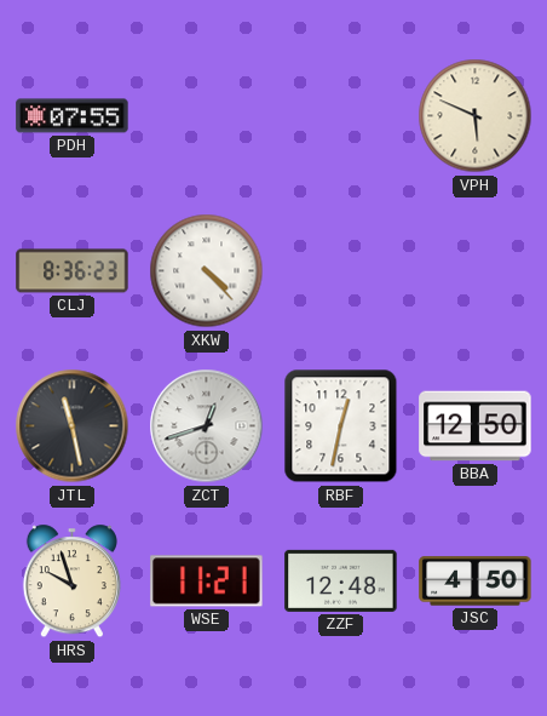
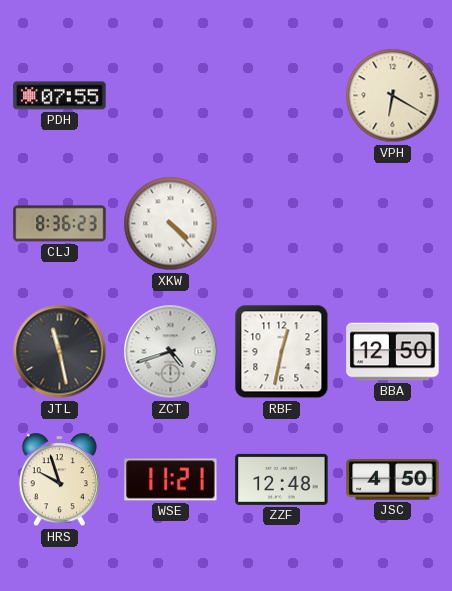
VPH: 5:49 -> 6:20 (393, 96)
ZCT: 12:42 -> 4:42 (171, 352)
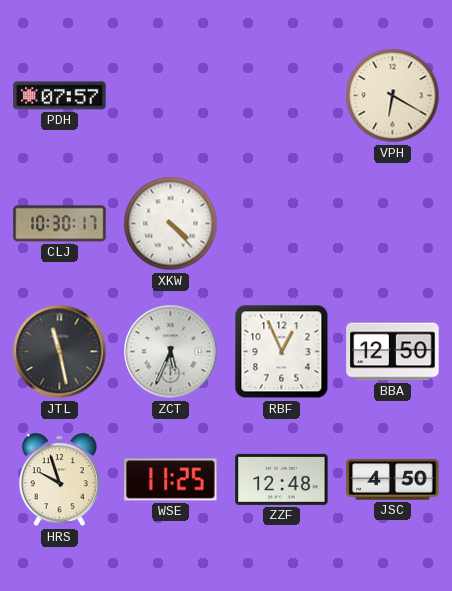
PDH: 07:55 -> 07:57 (60, 96)
CLJ: 8:36 -> 10:30 (60, 224)
ZCT: 4:42 -> 5:34 (171, 352)
RBF: 12:32 -> 12:56 (282, 352)
WSE: 11:21 -> 11:25 (171, 480)
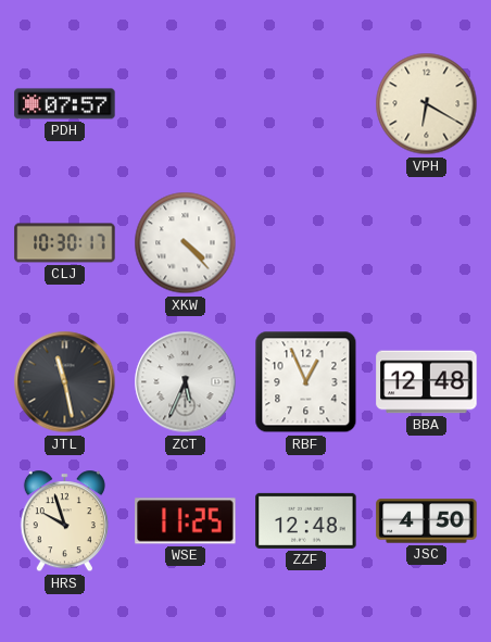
BBA: 12:50 -> 12:48 (427, 382)
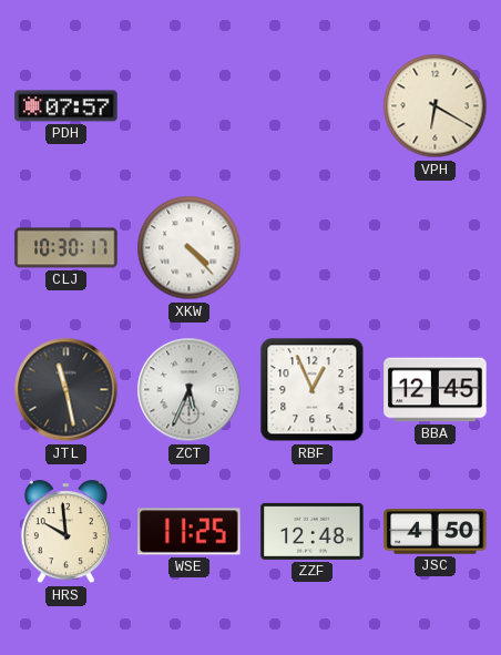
BBA: 12:48 -> 12:45 (436, 390)
HRS: 9:57 -> 9:59 (65, 532)
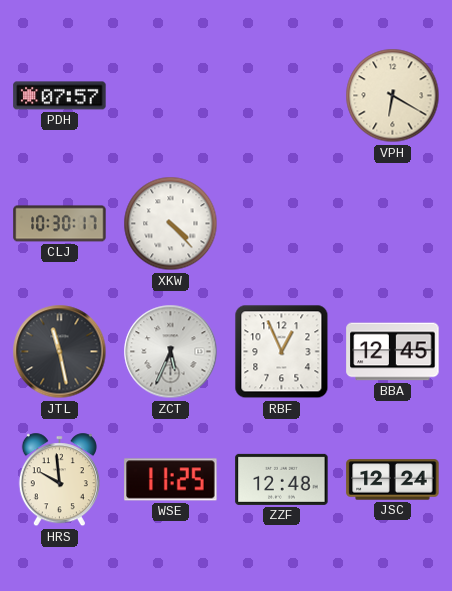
JSC: 4:50 -> 12:24 (393, 480)
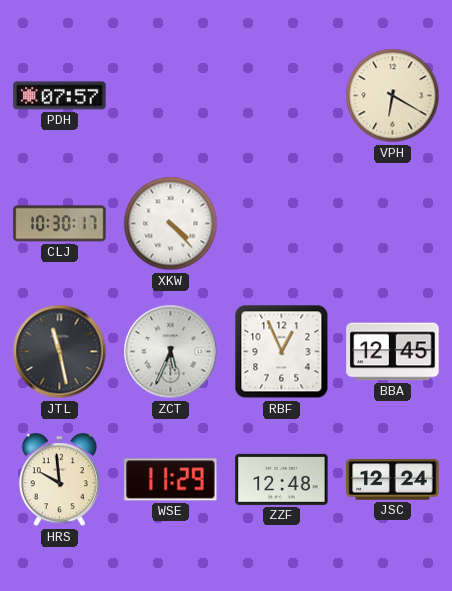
WSE: 11:25 -> 11:29 (171, 480)
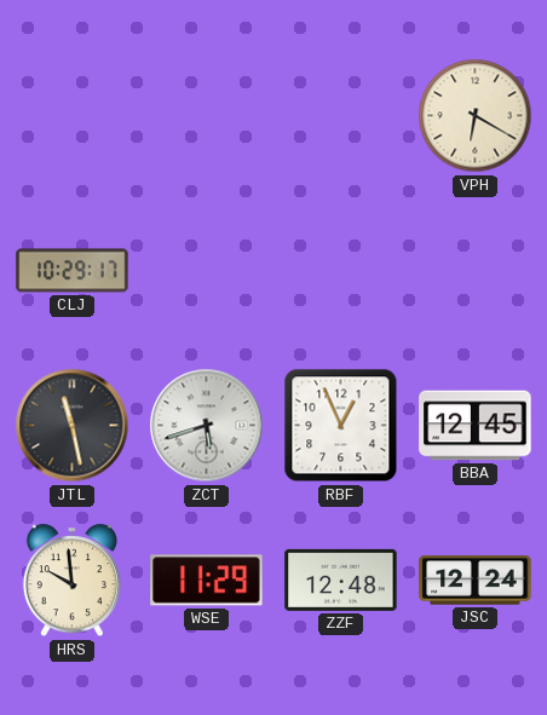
PDH: 07:57 -> none (60, 96)
CLJ: 10:30 -> 10:29 (73, 271)
XKW: 4:23 -> none (171, 224)
ZCT: 5:34 -> 5:42 (207, 426)
